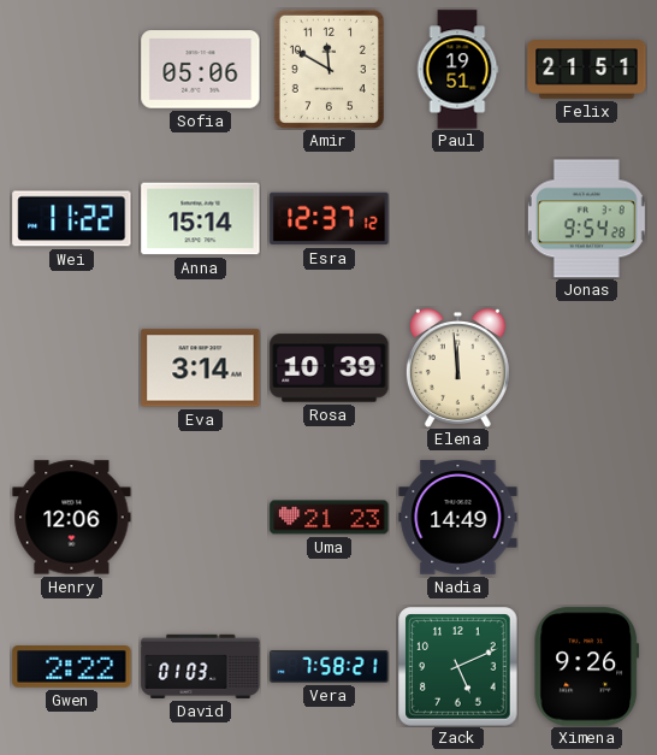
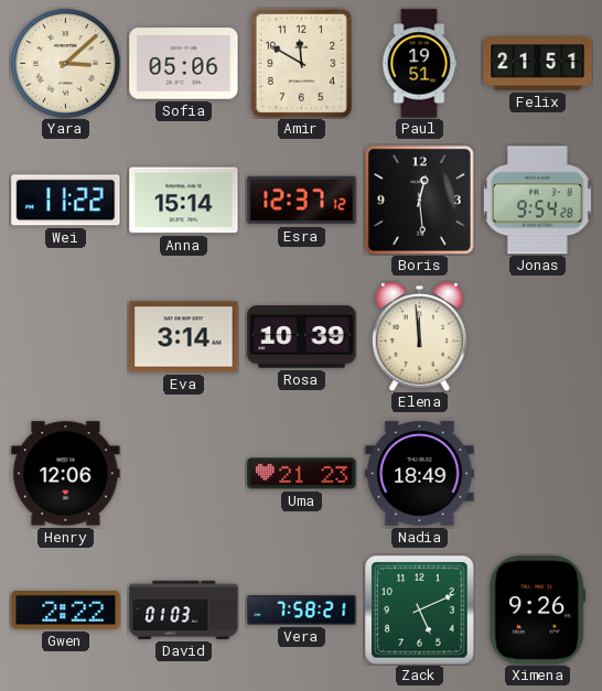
Yara: none -> 3:08 (66, 64)
Boris: none -> 12:29 (419, 199)
Nadia: 14:49 -> 18:49 (420, 474)
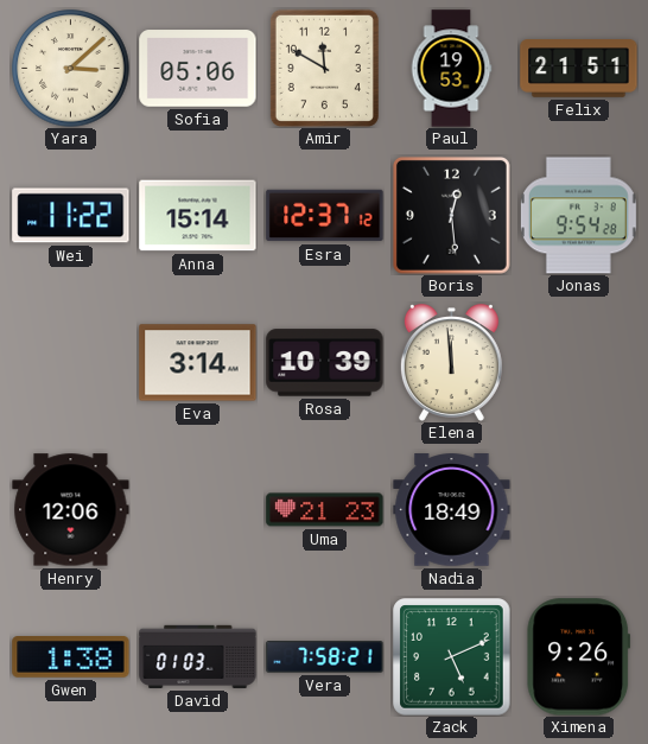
Paul: 19:51 -> 19:53 (451, 69)
Gwen: 2:22 -> 1:38 (71, 657)
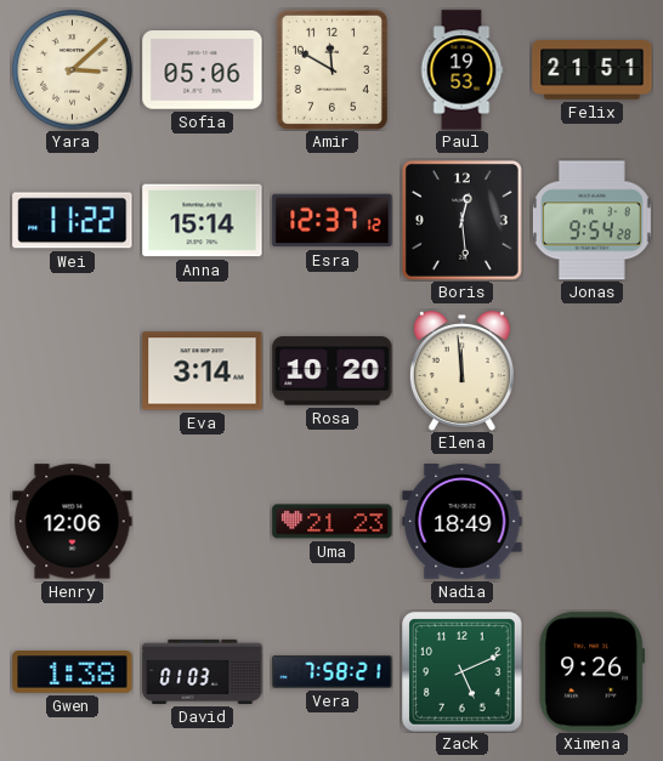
Rosa: 10:39 -> 10:20 (333, 371)
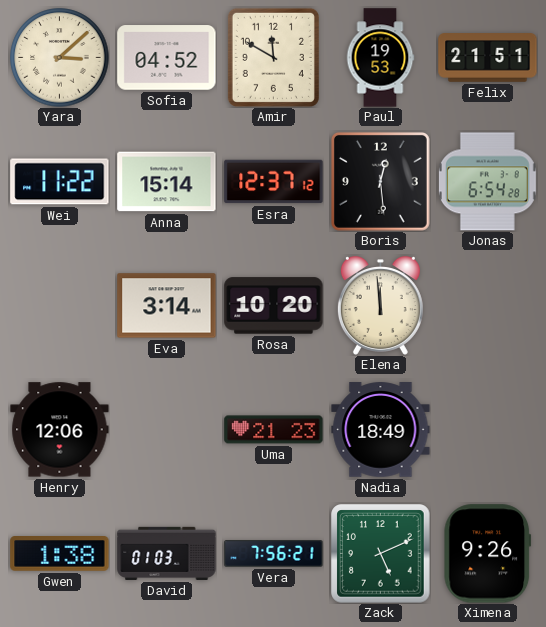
Sofia: 05:06 -> 04:52 (167, 58)
Jonas: 9:54 -> 6:54 (487, 182)
Vera: 7:58 -> 7:56 (274, 554)
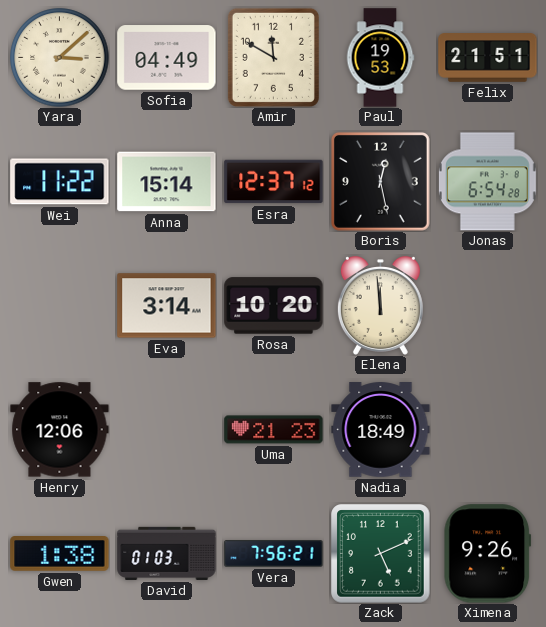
Sofia: 04:52 -> 04:49 (167, 58)
Boris: 12:29 -> 12:28 (380, 181)
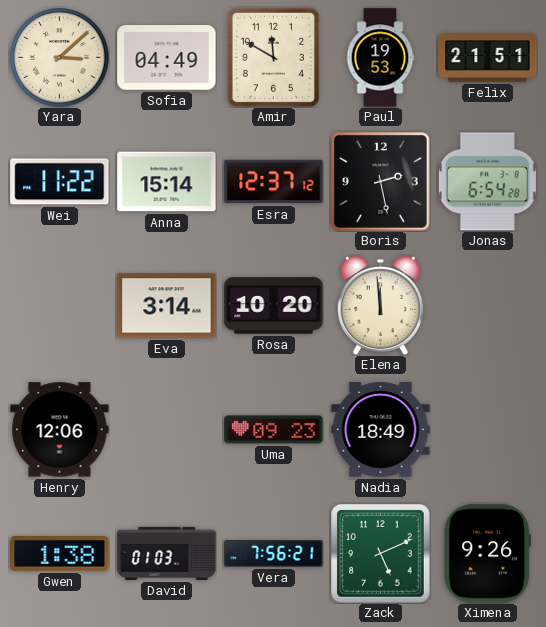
Boris: 12:28 -> 2:28 (380, 181)
Uma: 21:23 -> 09:23 (274, 430)
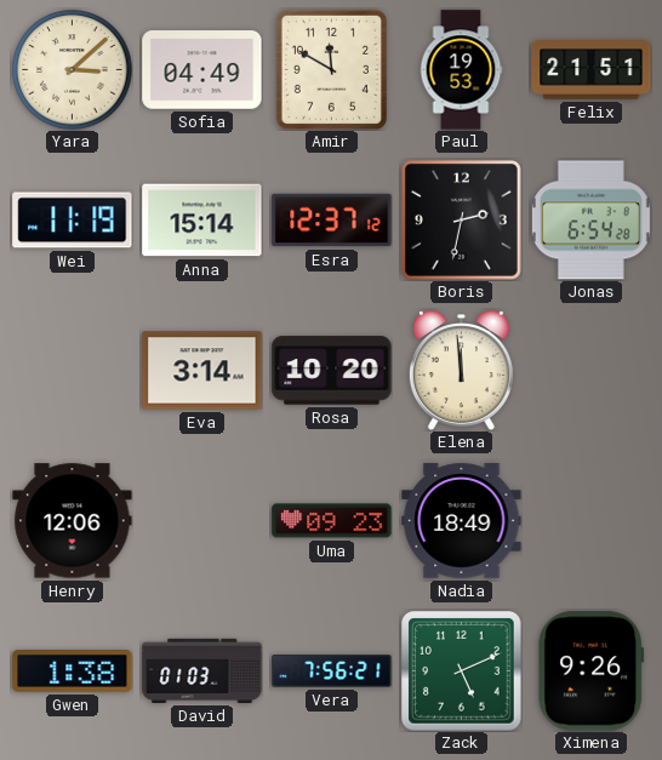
Wei: 11:22 -> 11:19 (73, 221)
Boris: 2:28 -> 2:32 (461, 219)
